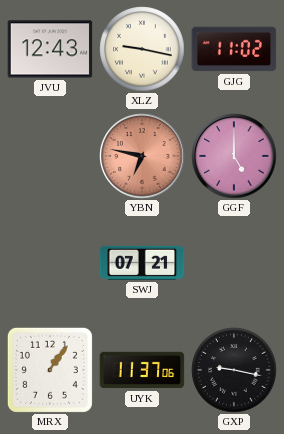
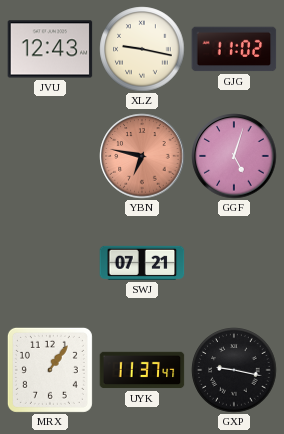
GGF: 5:00 -> 5:03 (234, 156)
UYK: 11:37:06 -> 11:37:47 (142, 370)
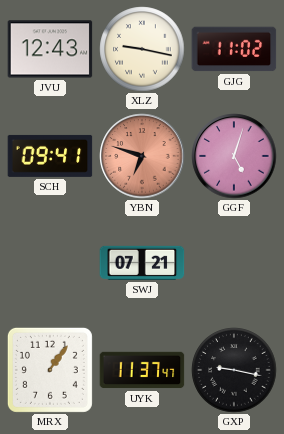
SCH: none -> 09:41 (50, 156)
YBN: 6:47 -> 6:48 (142, 156)
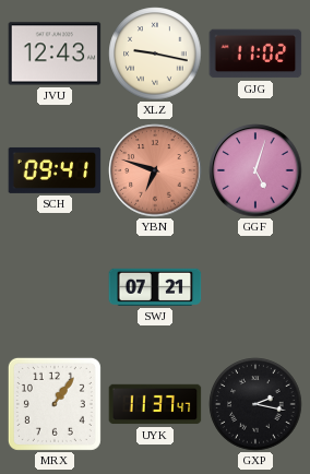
GXP: 9:17 -> 2:17 (255, 404)
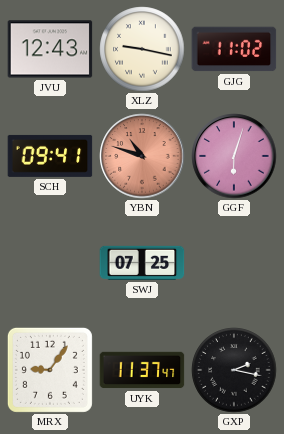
YBN: 6:48 -> 10:48 (142, 156)
GGF: 5:03 -> 6:03 (234, 156)
SWJ: 07:21 -> 07:25 (142, 263)
MRX: 1:06 -> 9:06 (50, 370)
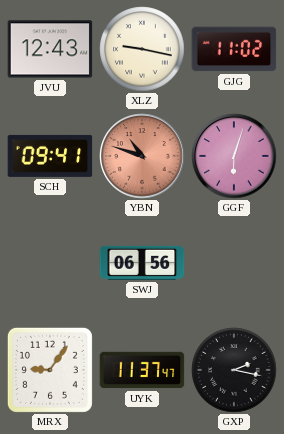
SWJ: 07:25 -> 06:56 (142, 263)
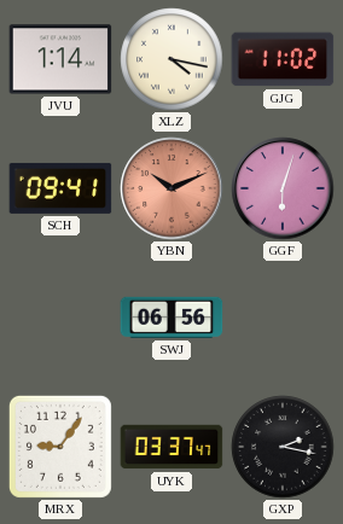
JVU: 12:43 -> 1:14 (60, 59)
XLZ: 9:17 -> 4:17 (171, 59)
YBN: 10:48 -> 10:11 (171, 188)
UYK: 11:37 -> 03:37 (171, 447)
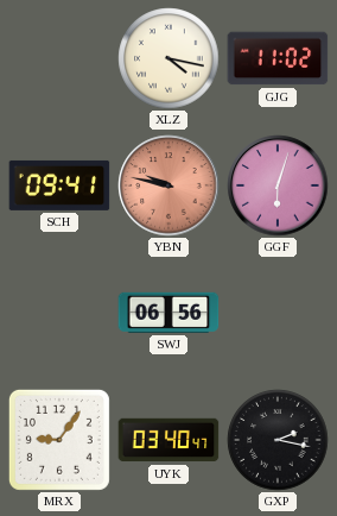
JVU: 1:14 -> none (60, 59)
YBN: 10:11 -> 9:47 (168, 185)
UYK: 03:37 -> 03:40 (168, 440)
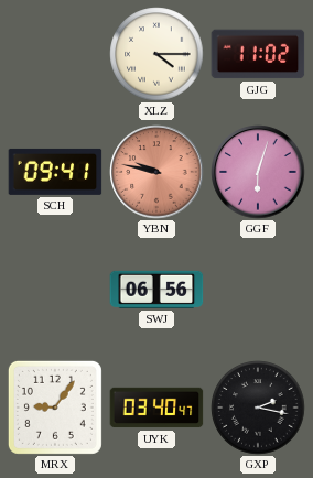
XLZ: 4:17 -> 4:15 (156, 54)
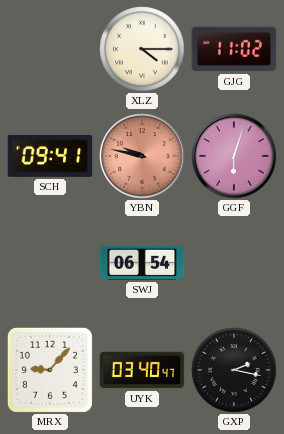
SWJ: 06:56 -> 06:54 (142, 263)
MRX: 9:06 -> 9:07 (50, 370)
